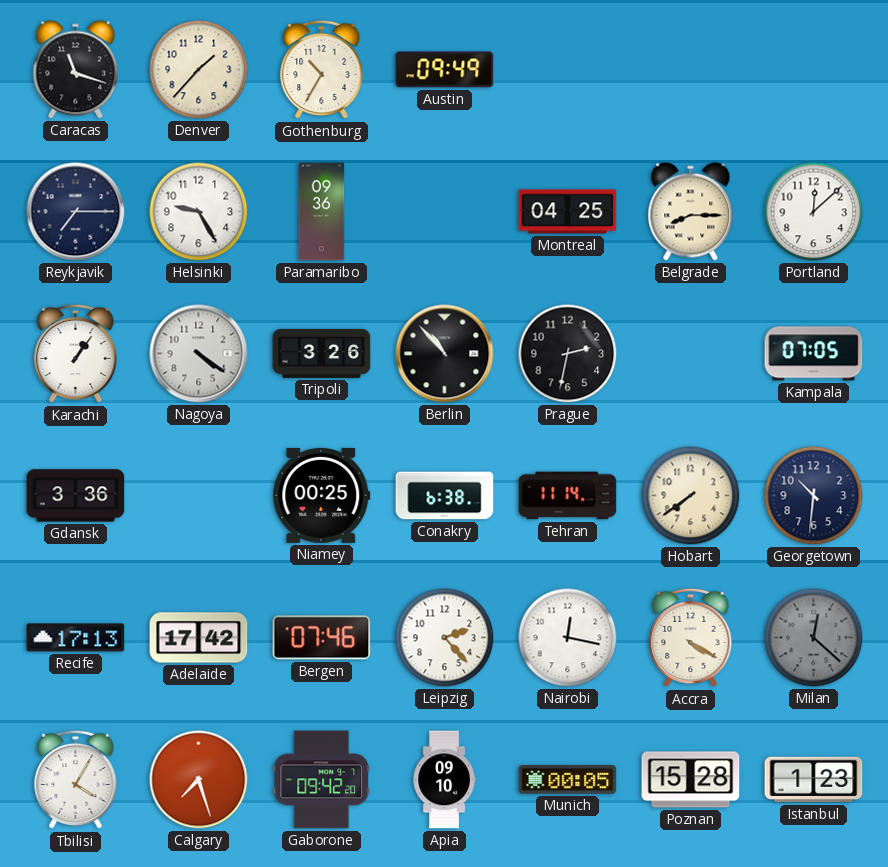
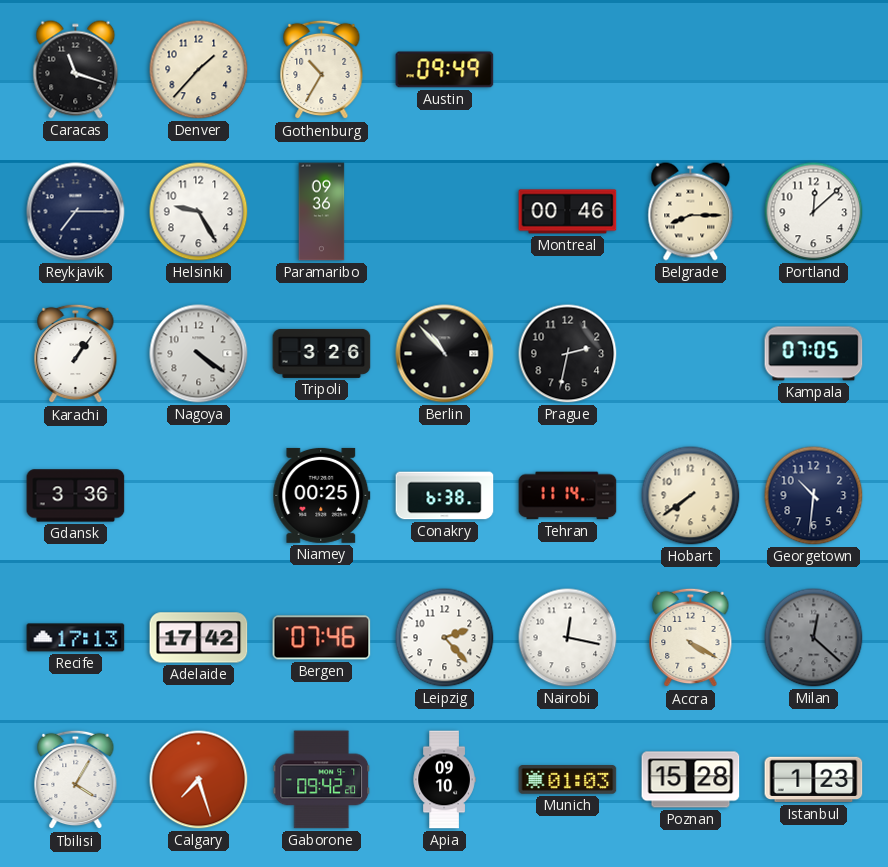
Montreal: 04:25 -> 00:46 (568, 212)
Munich: 00:05 -> 01:03 (568, 780)
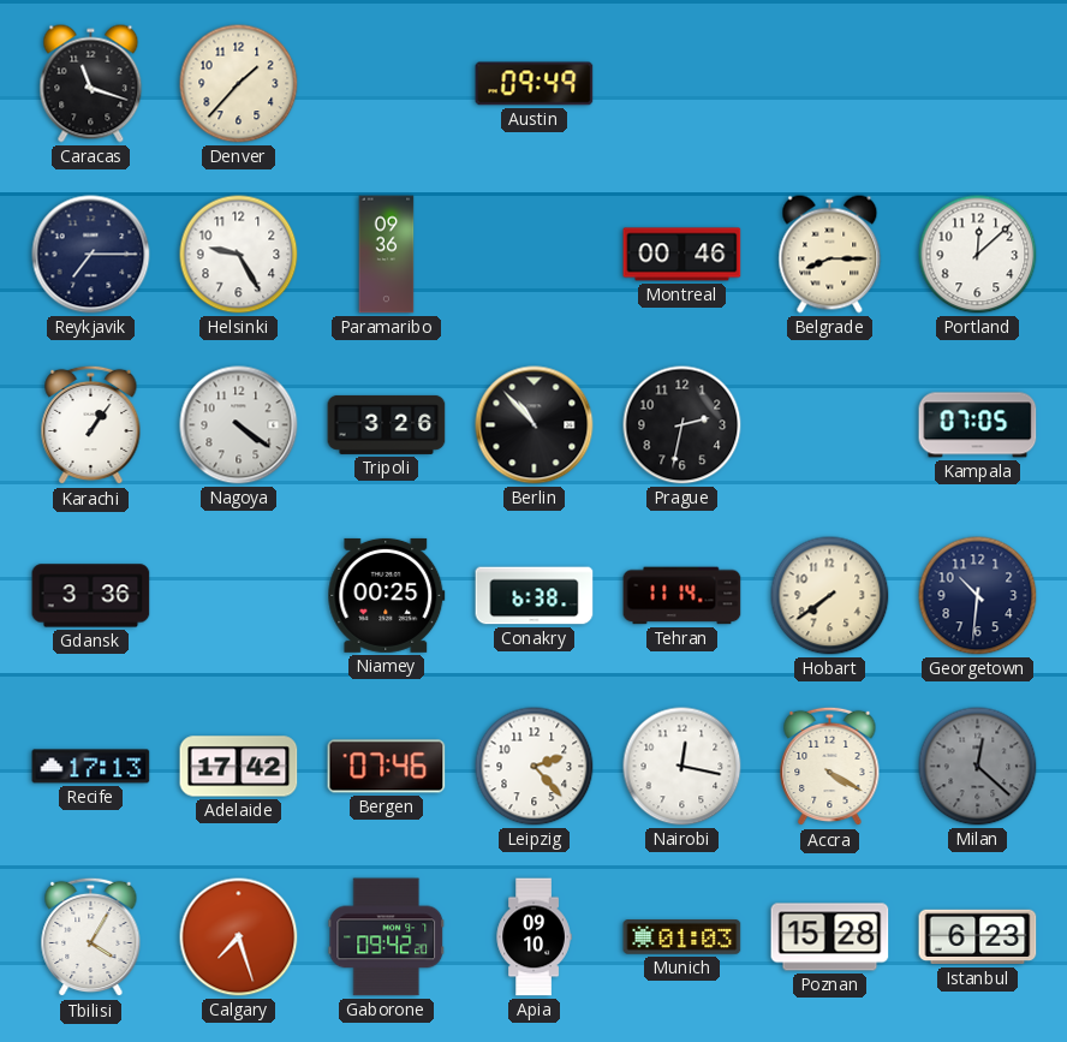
Gothenburg: 10:35 -> none (322, 70)
Istanbul: 1:23 -> 6:23 (978, 937)
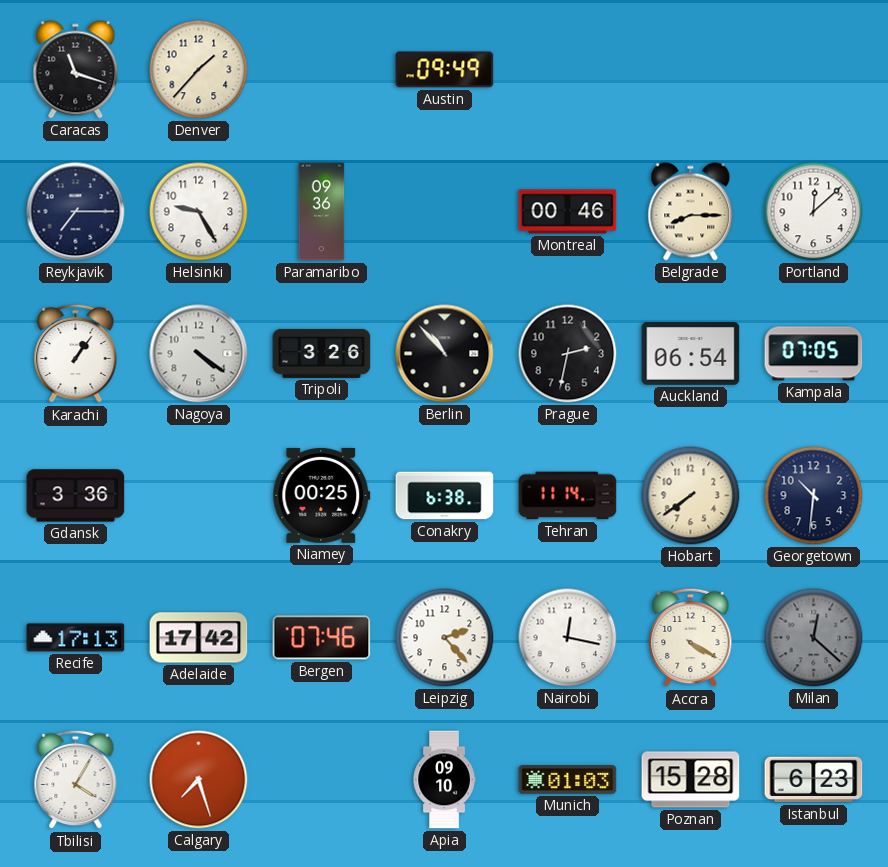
Auckland: none -> 06:54 (691, 354)
Gaborone: 09:42 -> none (387, 937)
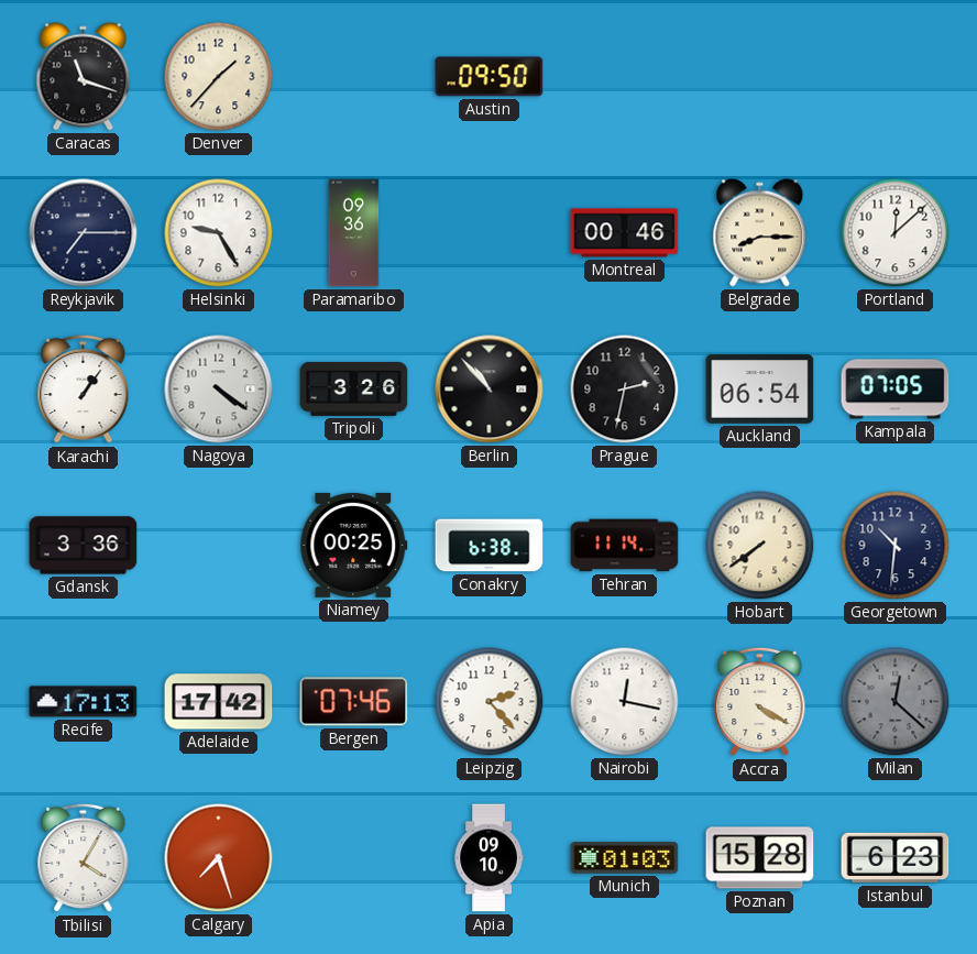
Austin: 09:49 -> 09:50 (490, 77)
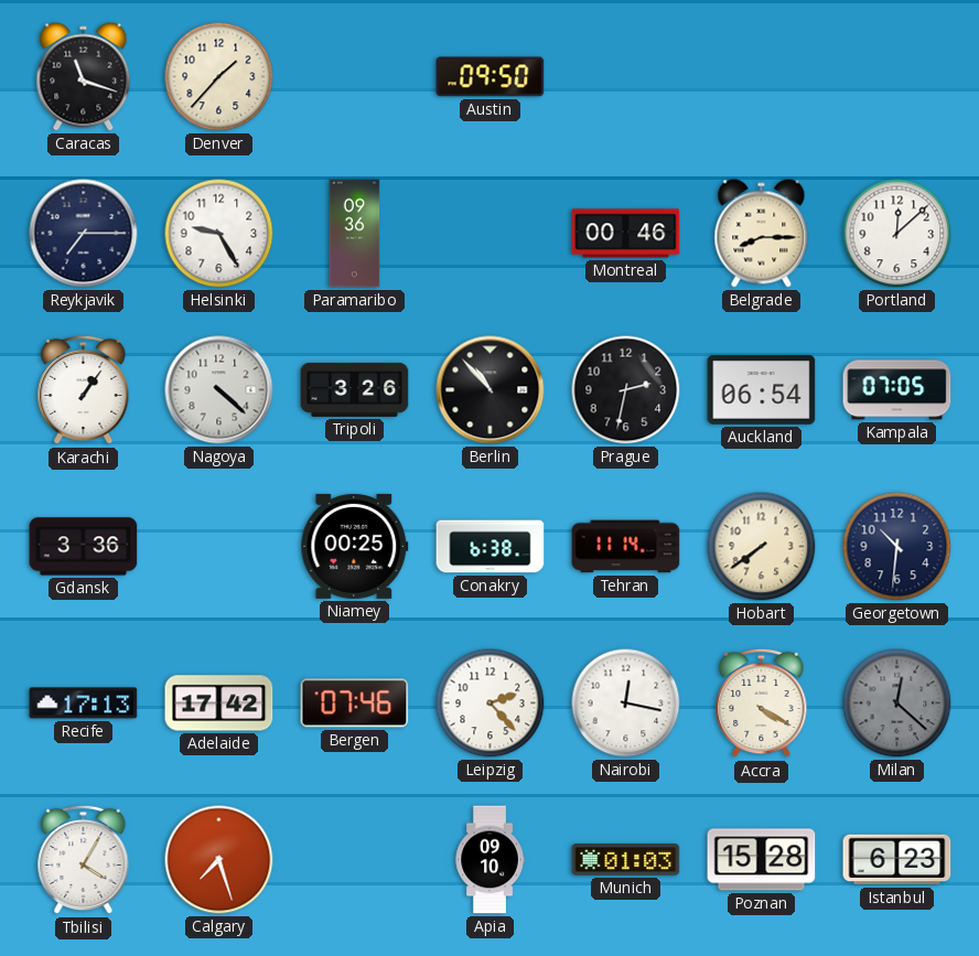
Nagoya: 4:21 -> 4:22 (219, 390)
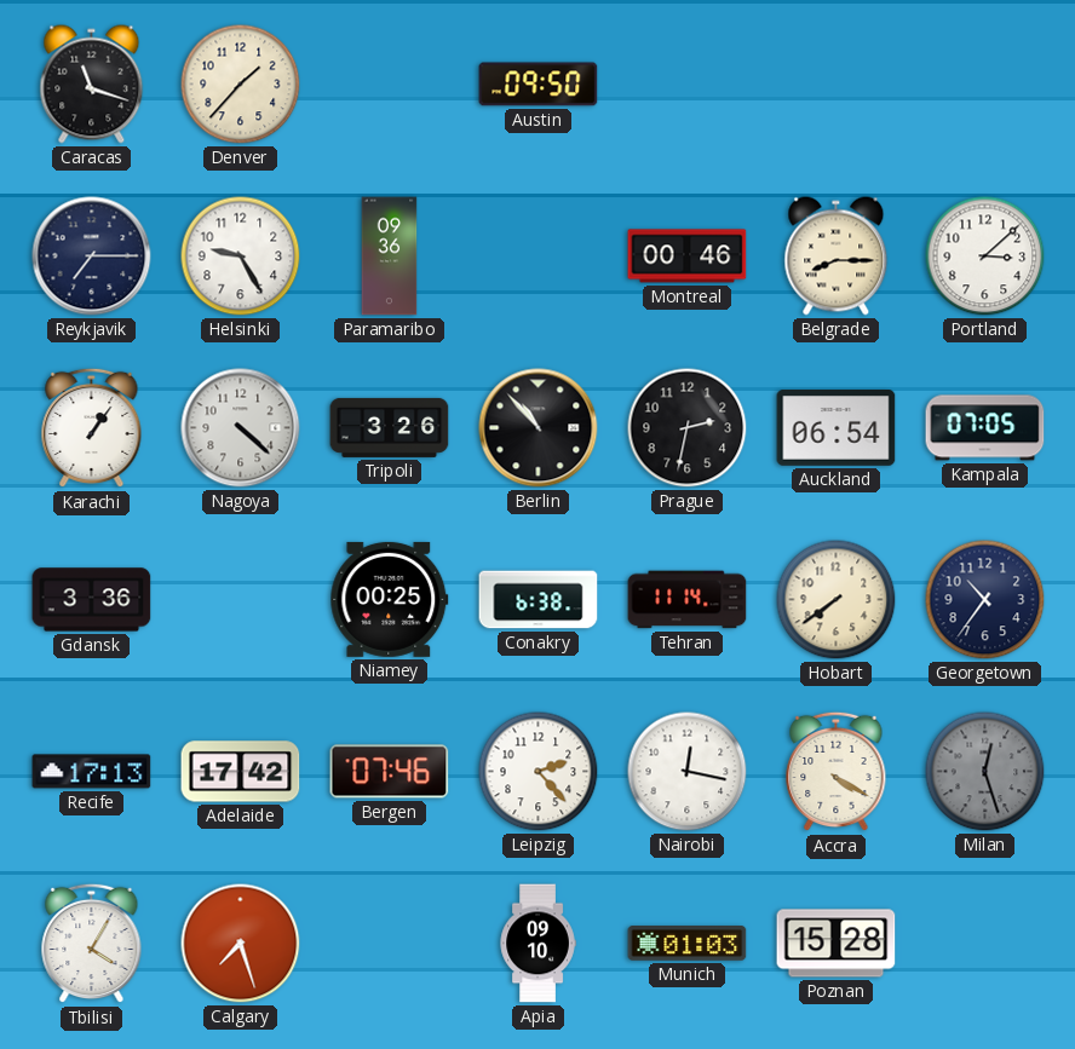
Portland: 12:08 -> 3:08 (985, 257)
Georgetown: 10:31 -> 10:36 (985, 600)
Milan: 12:22 -> 12:27 (985, 772)
Istanbul: 6:23 -> none (897, 860)
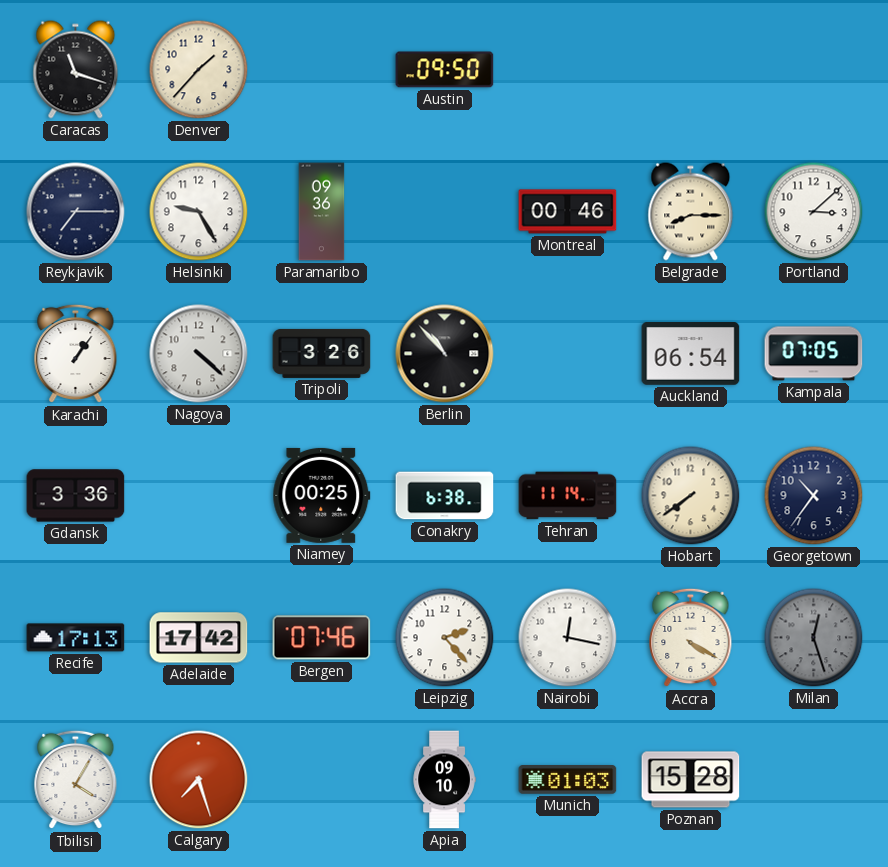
Prague: 2:32 -> none (688, 428)
